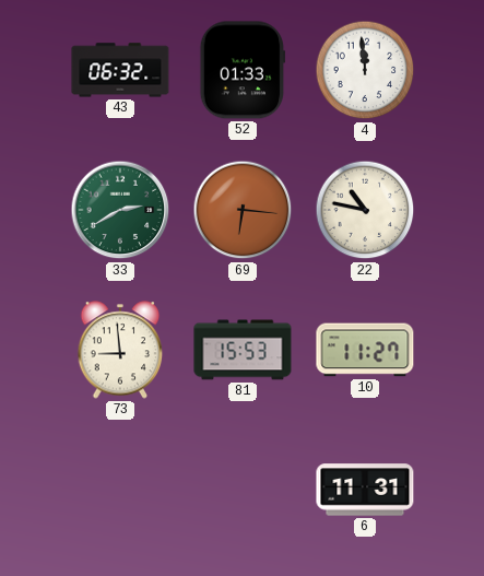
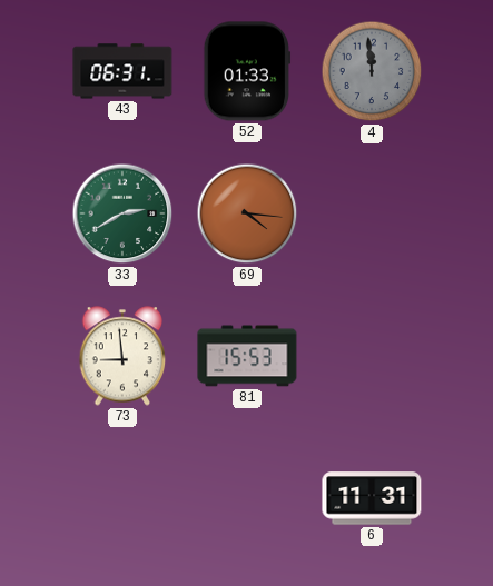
43: 06:32 -> 06:31 (122, 71)
4 dial: white -> grey (372, 71)
69: 6:16 -> 4:16 (247, 213)
22: 10:47 -> none (365, 210)
10: 11:27 -> none (365, 350)
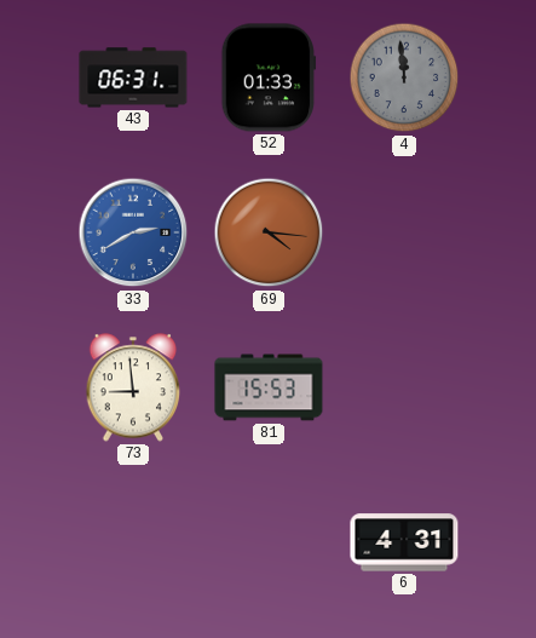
33 dial: green -> blue (133, 232)
6: 11:31 -> 4:31 (404, 542)
